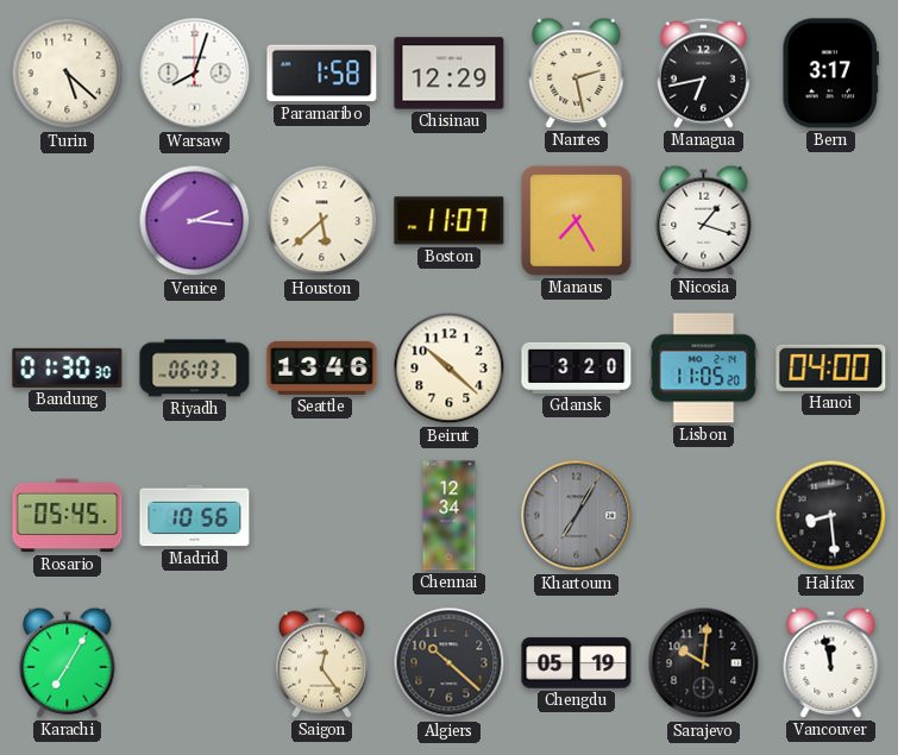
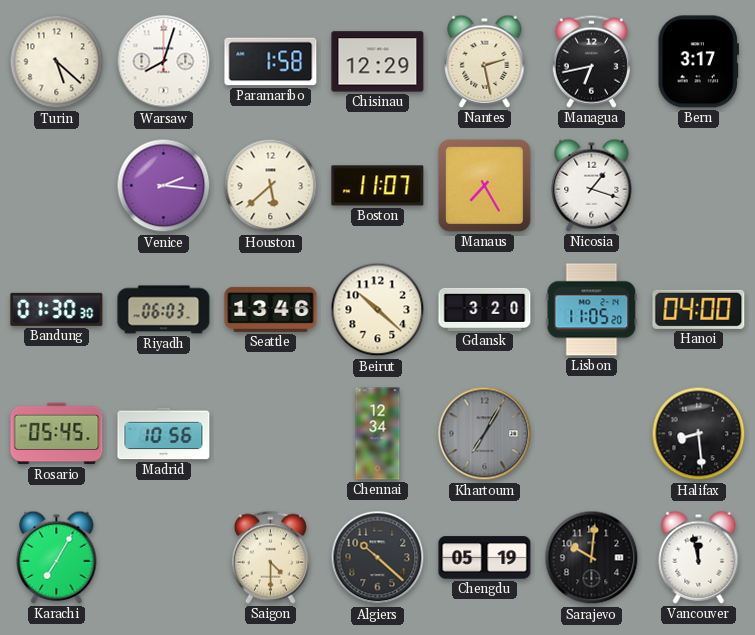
Saigon: 12:24 -> 4:30 (270, 557)
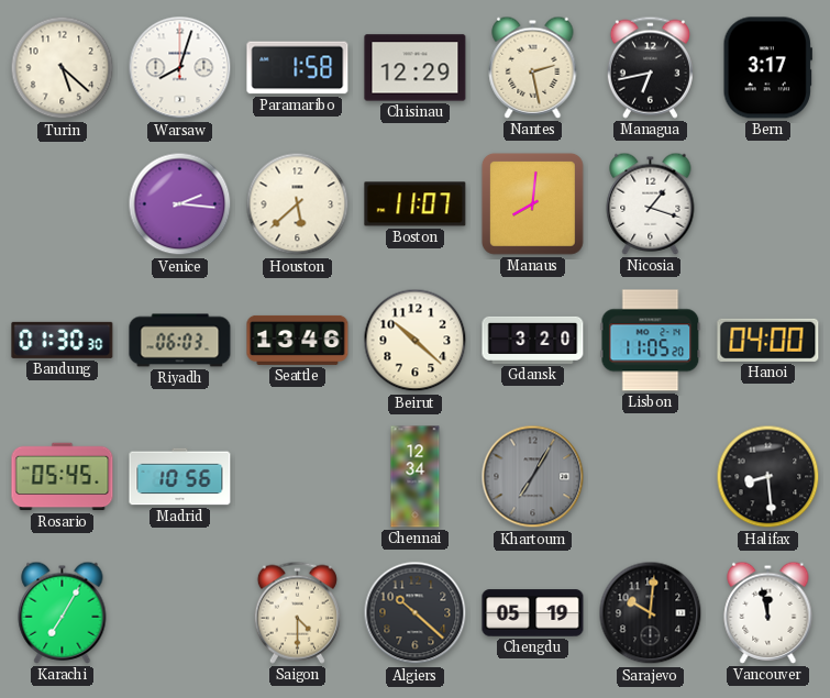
Manaus: 7:25 -> 8:01 (533, 204)
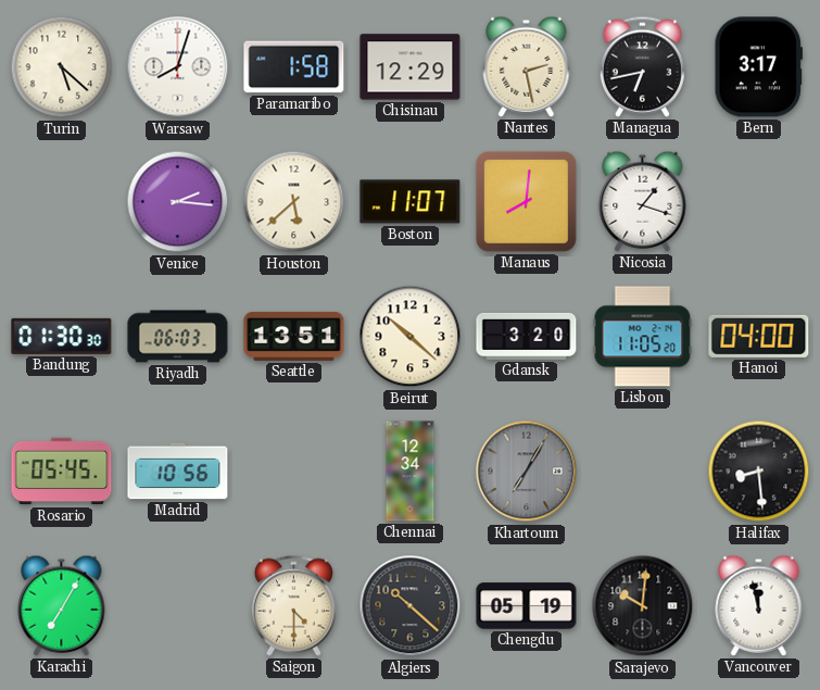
Seattle: 13:46 -> 13:51 (294, 336)
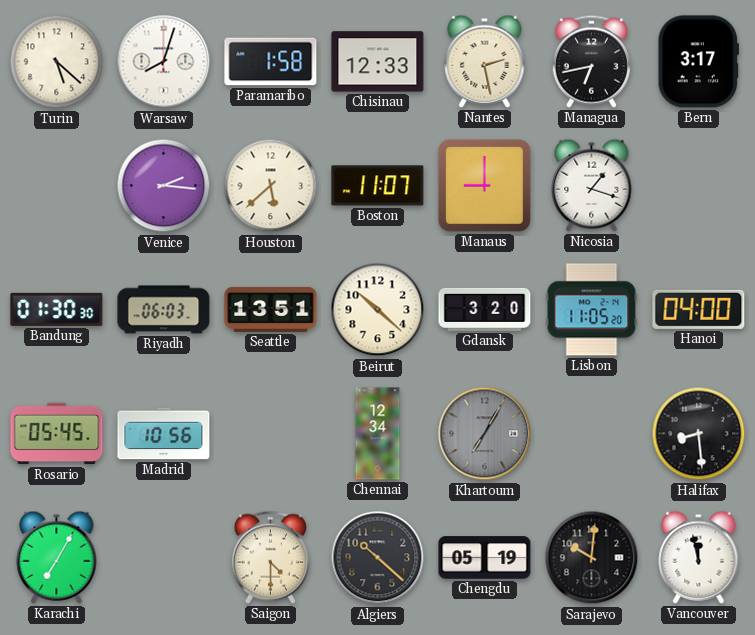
Chisinau: 12:29 -> 12:33 (378, 62)
Manaus: 8:01 -> 9:00 (485, 186)
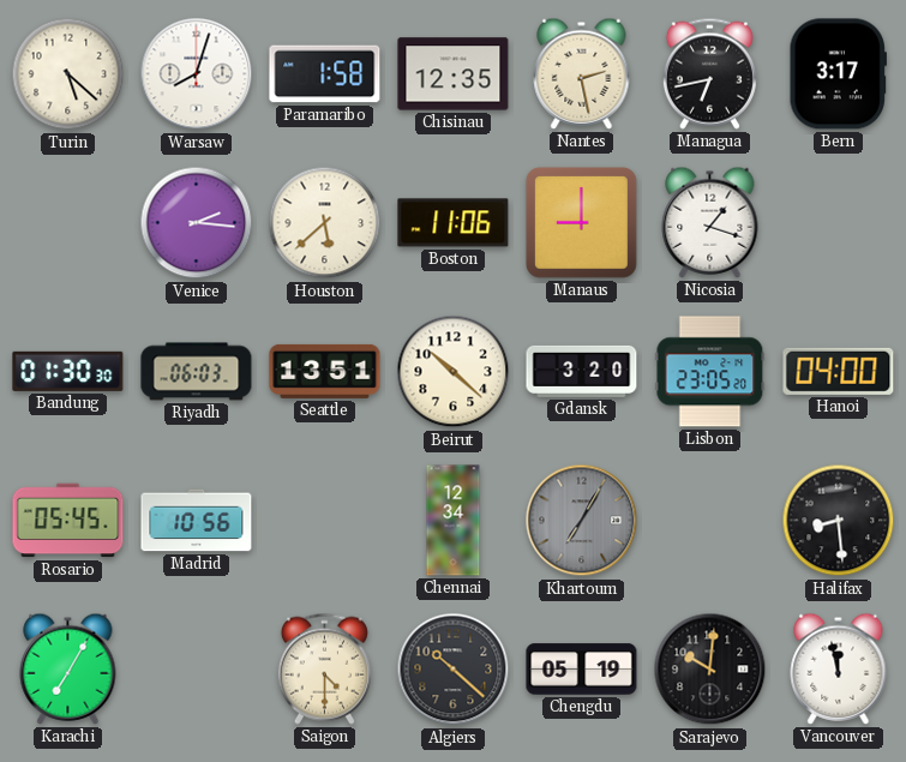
Chisinau: 12:33 -> 12:35 (454, 74)
Boston: 11:07 -> 11:06 (454, 223)
Lisbon: 11:05 -> 23:05 (710, 372)
